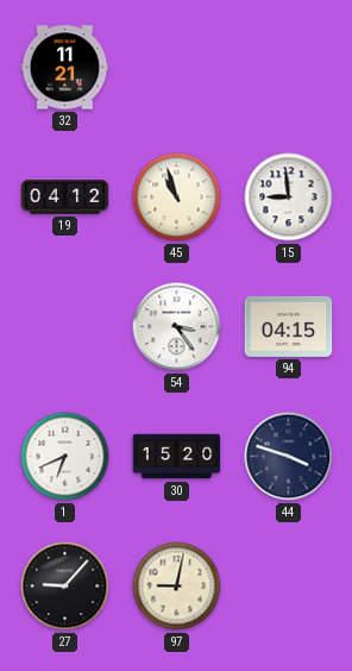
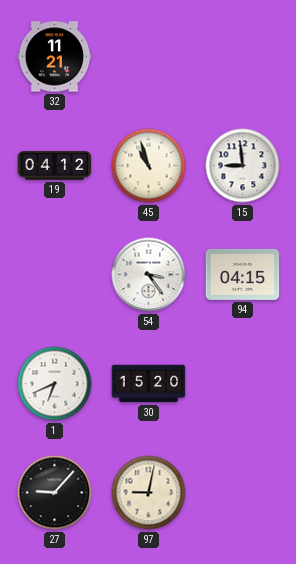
44: 3:48 -> none (289, 457)
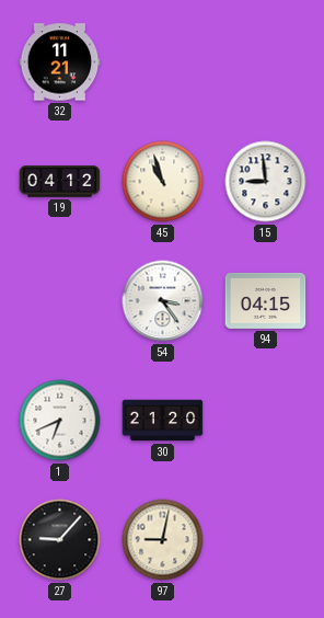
30: 15:20 -> 21:20 (163, 421)
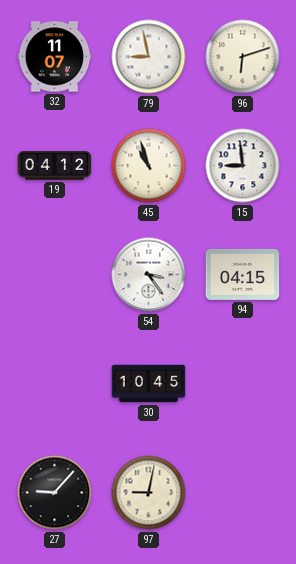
32: 11:21 -> 11:07 (55, 57)
79: none -> 8:58 (149, 57)
96: none -> 6:12 (243, 57)
1: 6:41 -> none (60, 421)
30: 21:20 -> 10:45 (149, 384)
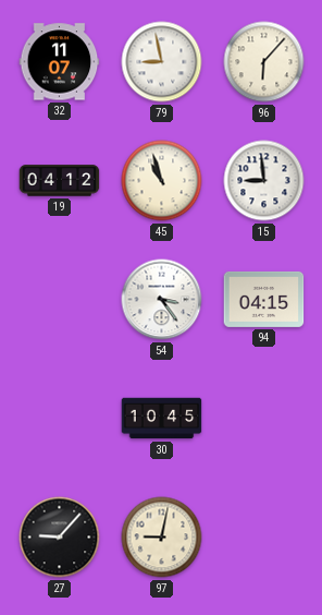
96: 6:12 -> 6:07 (264, 62)
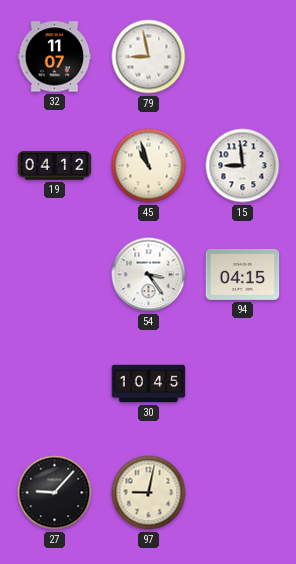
96: 6:07 -> none (264, 62)
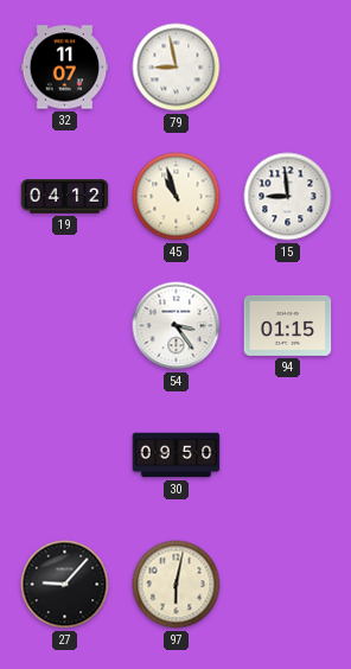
94: 04:15 -> 01:15 (288, 325)
30: 10:45 -> 09:50 (177, 455)
97: 9:02 -> 6:02 (177, 585)
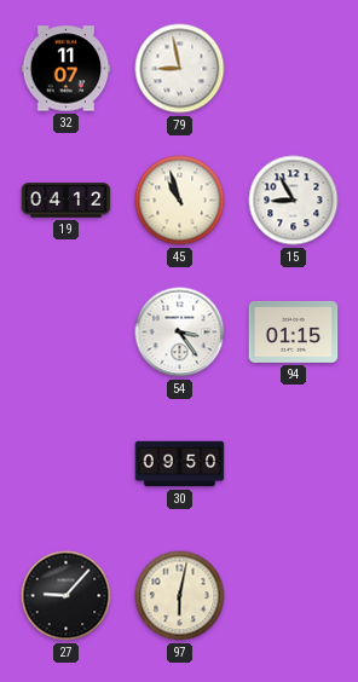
15: 8:59 -> 8:55 (294, 201)
